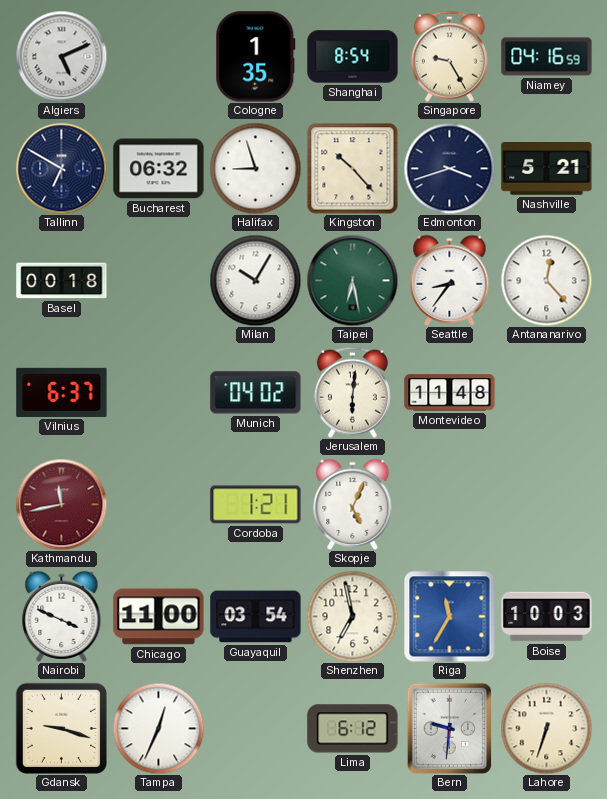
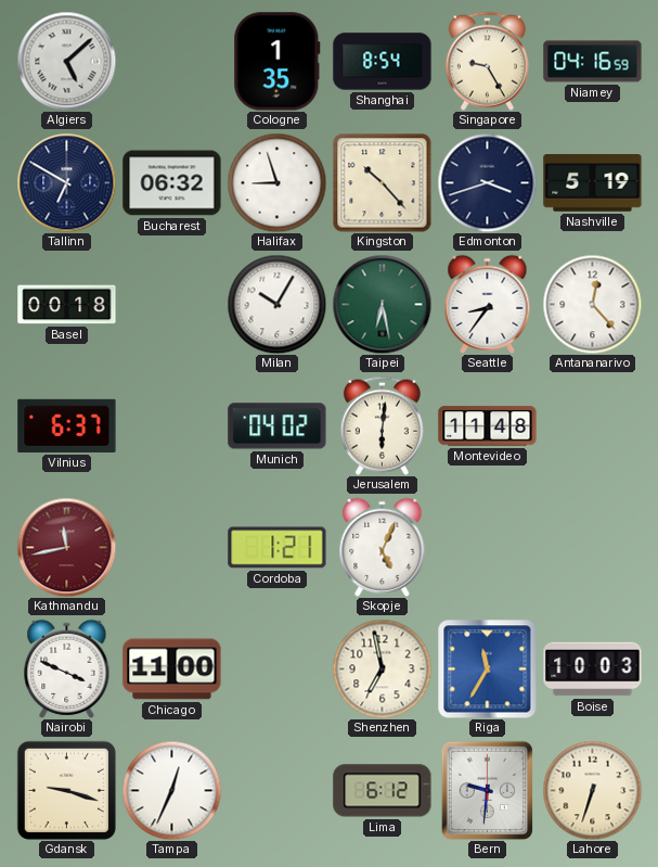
Algiers: 5:11 -> 5:08 (66, 61)
Nashville: 5:21 -> 5:19 (593, 183)
Guayaquil: 03:54 -> none (256, 617)
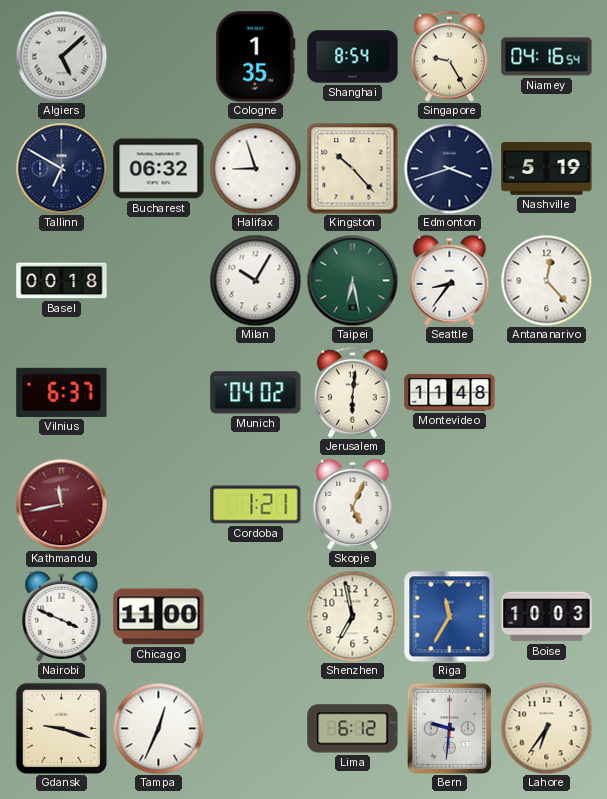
Niamey: 04:16:59 -> 04:16:54 (547, 57)
Lahore: 6:33 -> 6:36 (546, 728)
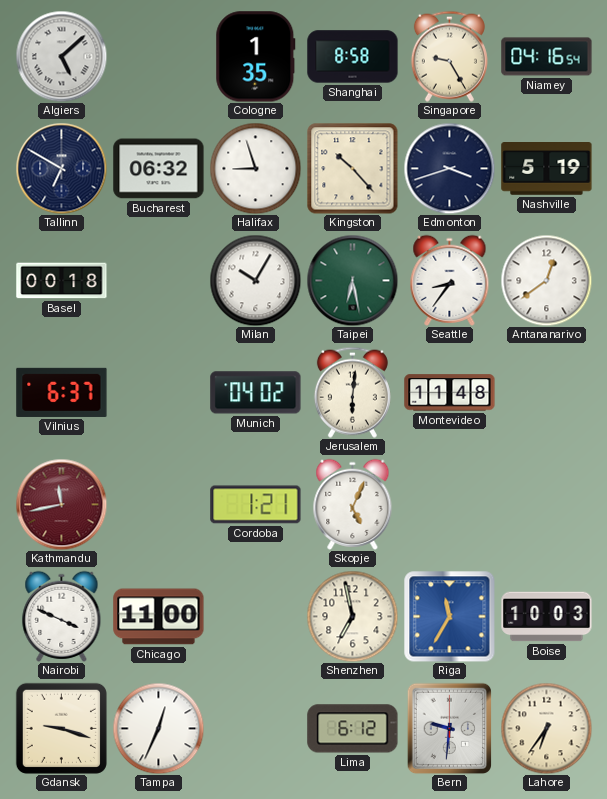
Shanghai: 8:54 -> 8:58 (353, 57)
Antananarivo: 12:23 -> 12:39 (546, 280)
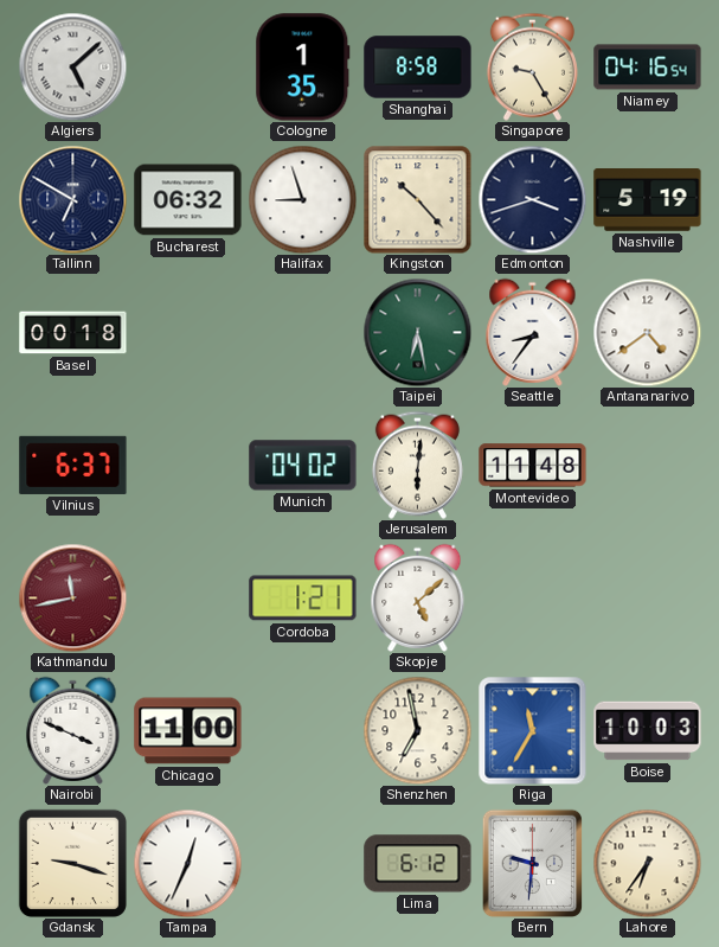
Milan: 10:05 -> none (255, 280)
Antananarivo: 12:39 -> 4:39 (647, 332)
Skopje: 5:04 -> 5:08 (418, 597)
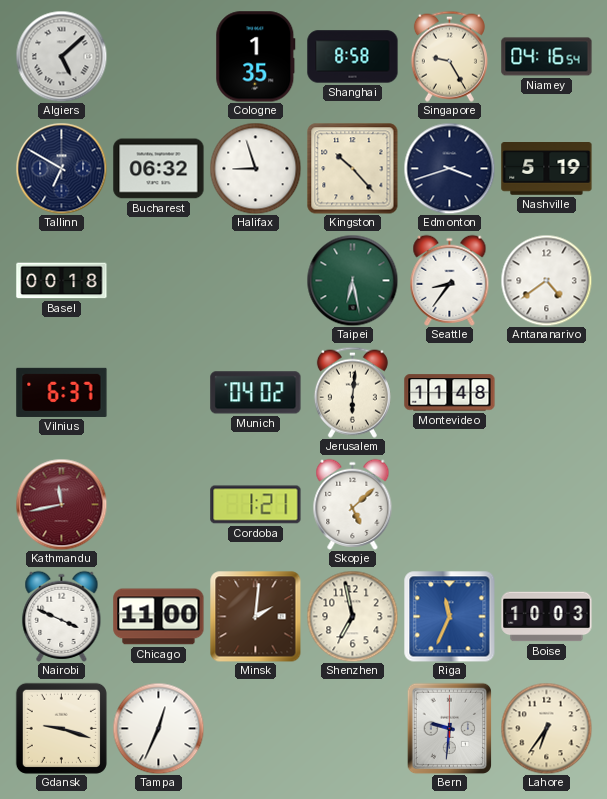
Minsk: none -> 2:01 (255, 616)
Riga: 11:35 -> 11:34 (449, 616)
Lima: 6:12 -> none (418, 864)
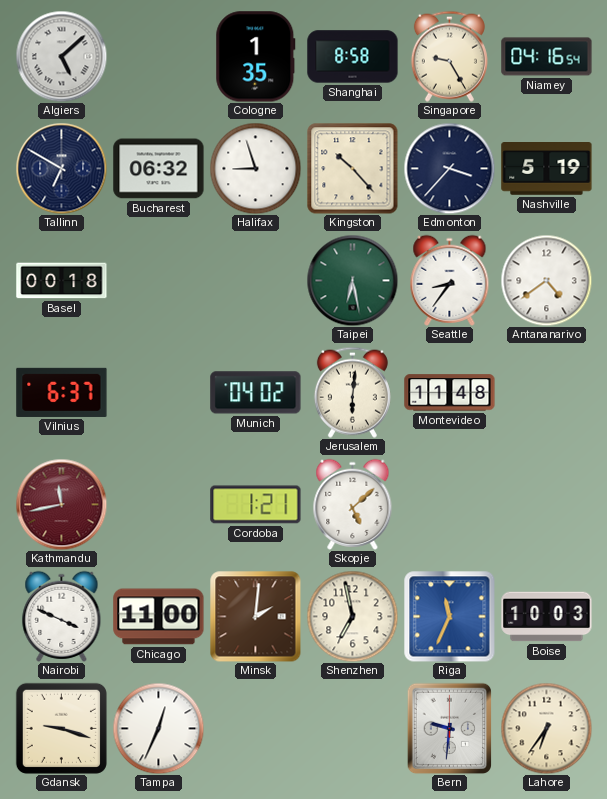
Edmonton: 3:42 -> 3:37 (449, 168)
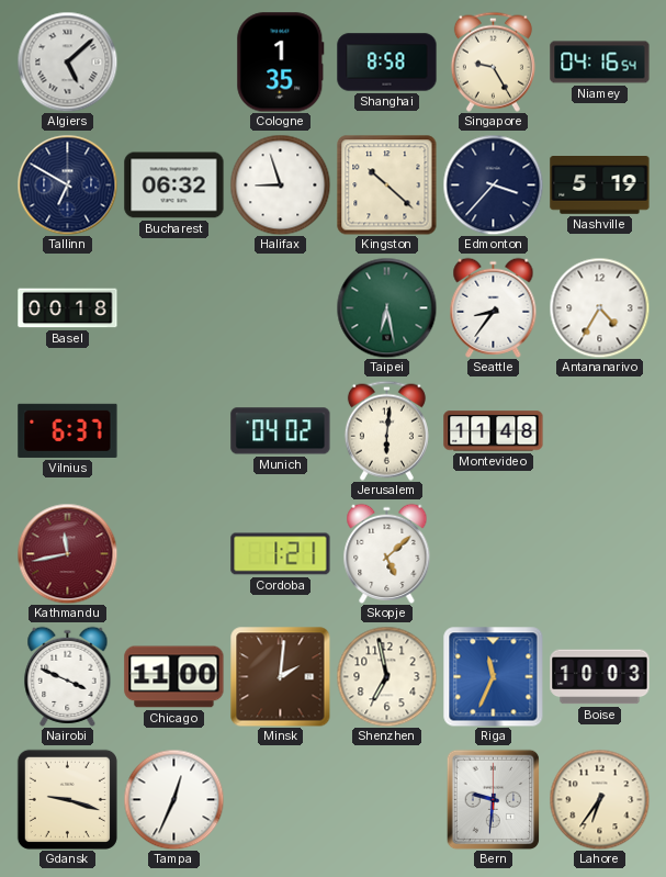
Kingston: 10:23 -> 10:22 (387, 185)
Antananarivo: 4:39 -> 4:35 (599, 307)
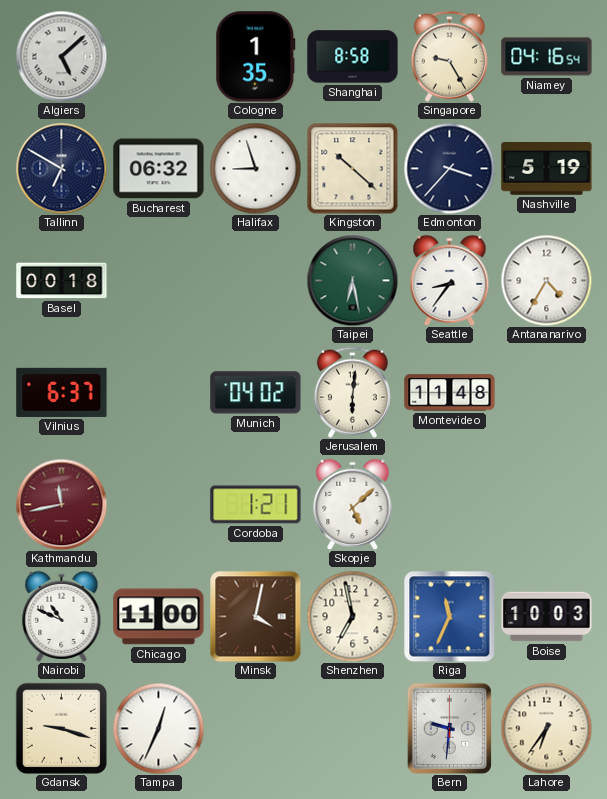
Nairobi: 3:49 -> 10:49 (62, 616)
Minsk: 2:01 -> 4:02 (255, 616)
